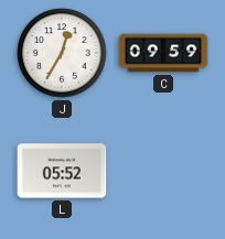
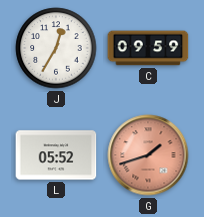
G: none -> 1:42 (148, 155)
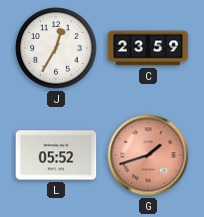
C: 09:59 -> 23:59 (148, 48)
